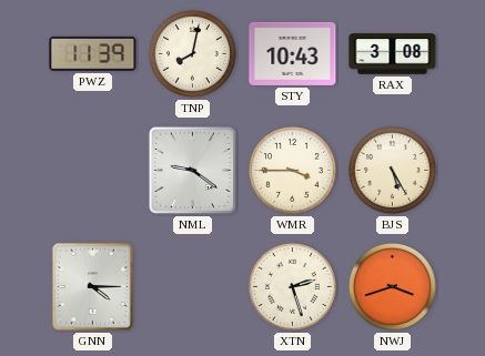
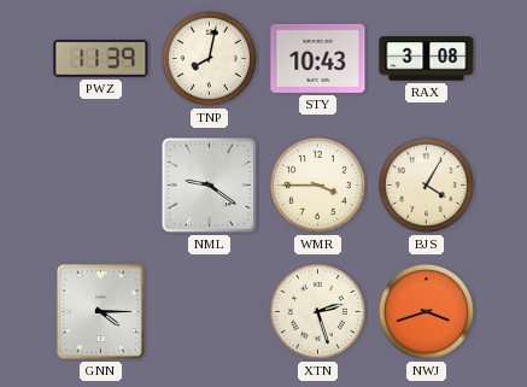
BJS: 5:25 -> 4:05 (426, 184)
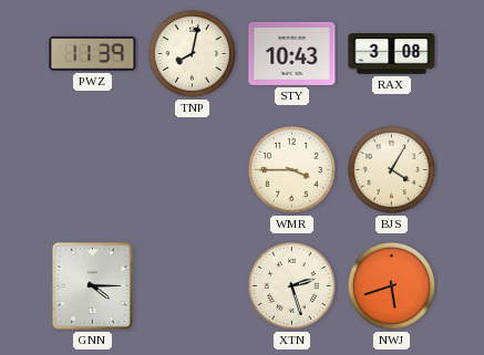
NML: 9:21 -> none (209, 184)
NWJ: 3:42 -> 5:42 (391, 285)
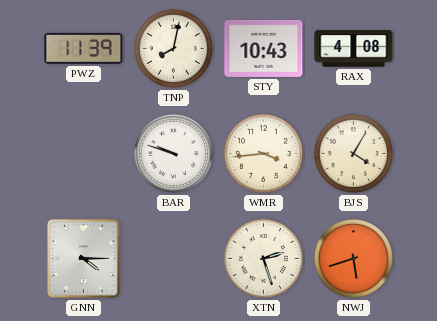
RAX: 3:08 -> 4:08 (354, 49)
BAR: none -> 9:48 (173, 153)
WMR: 3:45 -> 3:44 (263, 153)
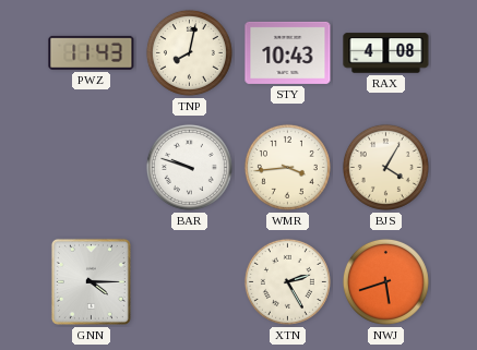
PWZ: 11:39 -> 11:43 (92, 52)
XTN: 2:27 -> 2:25 (287, 281)
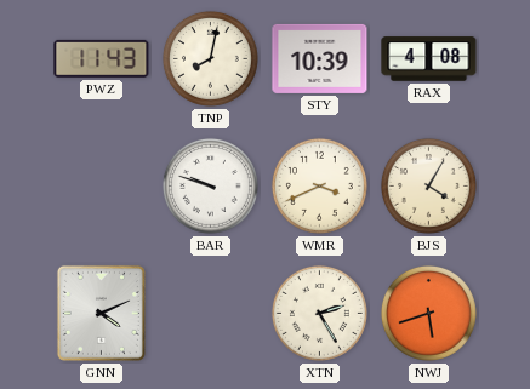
STY: 10:43 -> 10:39 (320, 58)
WMR: 3:44 -> 3:41 (319, 185)
GNN: 4:15 -> 4:11 (101, 313)
